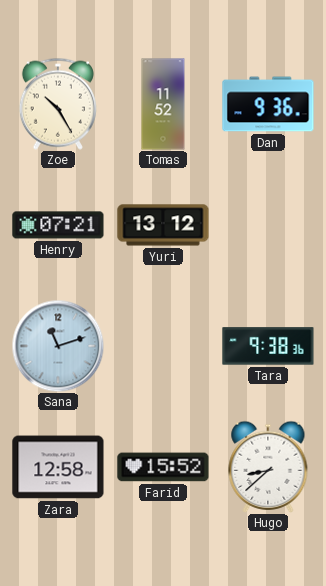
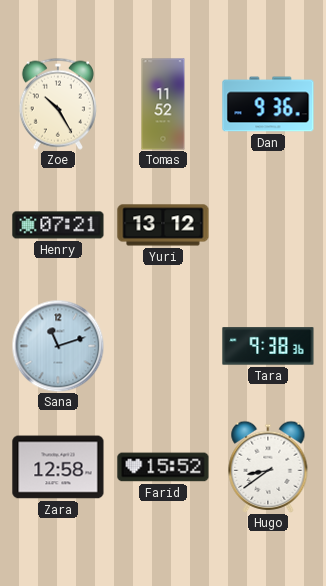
Hugo: 8:38 -> 8:39 (268, 467)
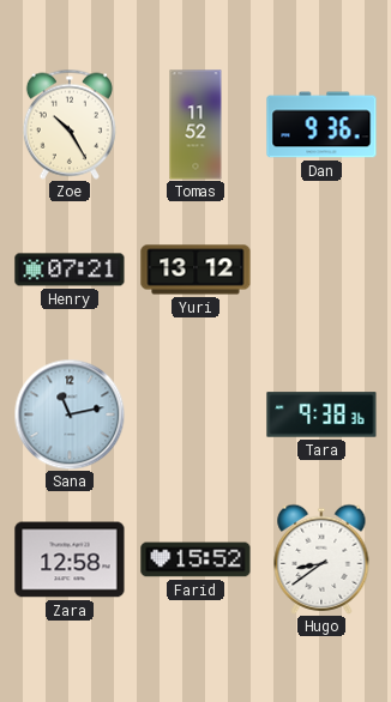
Sana: 11:12 -> 11:13 (70, 414)
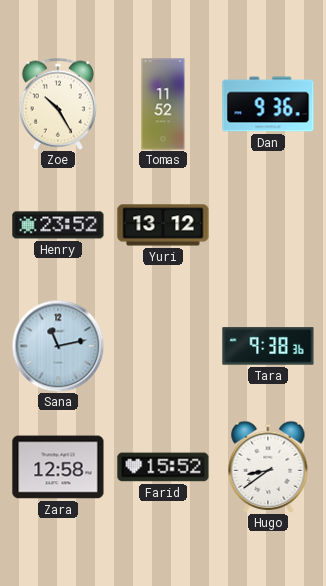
Henry: 07:21 -> 23:52 (58, 225)
